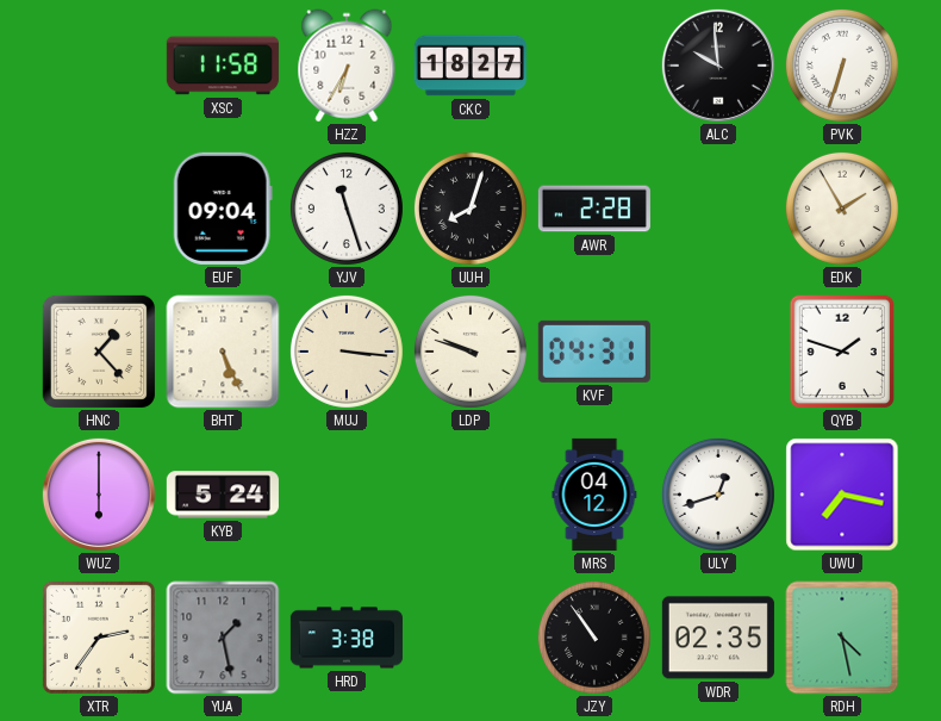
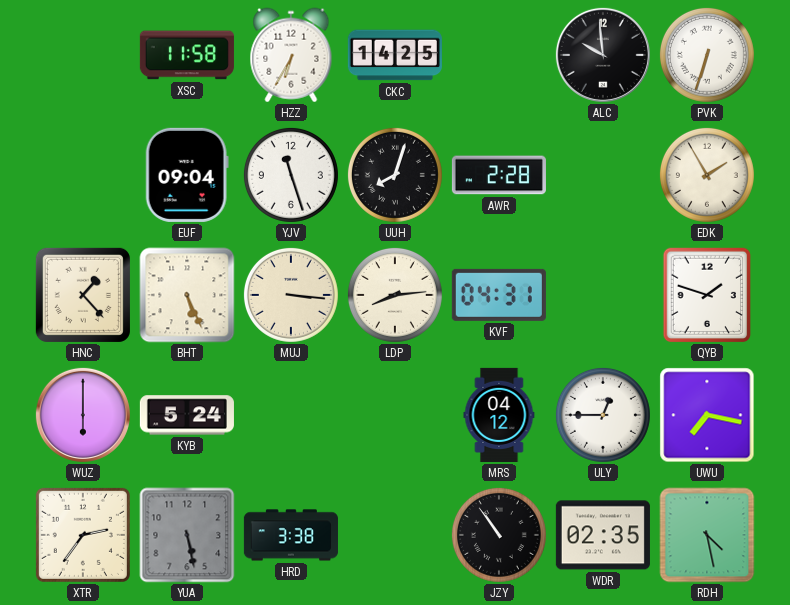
CKC: 18:27 -> 14:25 (395, 55)
LDP: 9:48 -> 8:14 (395, 295)
ULY: 12:42 -> 12:45 (603, 415)
YUA: 1:28 -> 5:28 (187, 535)
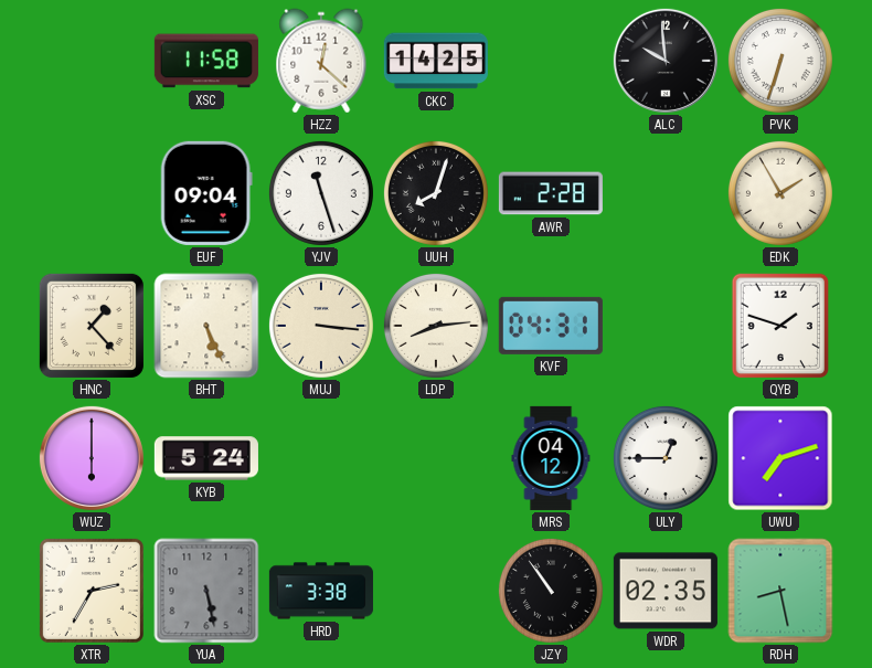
HZZ: 6:35 -> 12:22 (321, 61)
UWU: 7:17 -> 7:12 (780, 458)
XTR: 2:36 -> 2:35 (92, 591)
RDH: 4:28 -> 8:28 (780, 591)
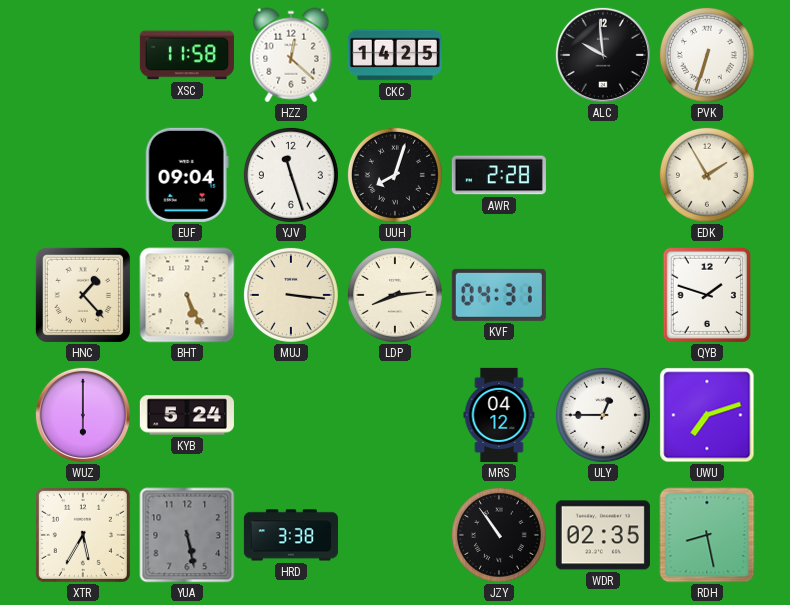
XTR: 2:35 -> 5:35 (83, 535)
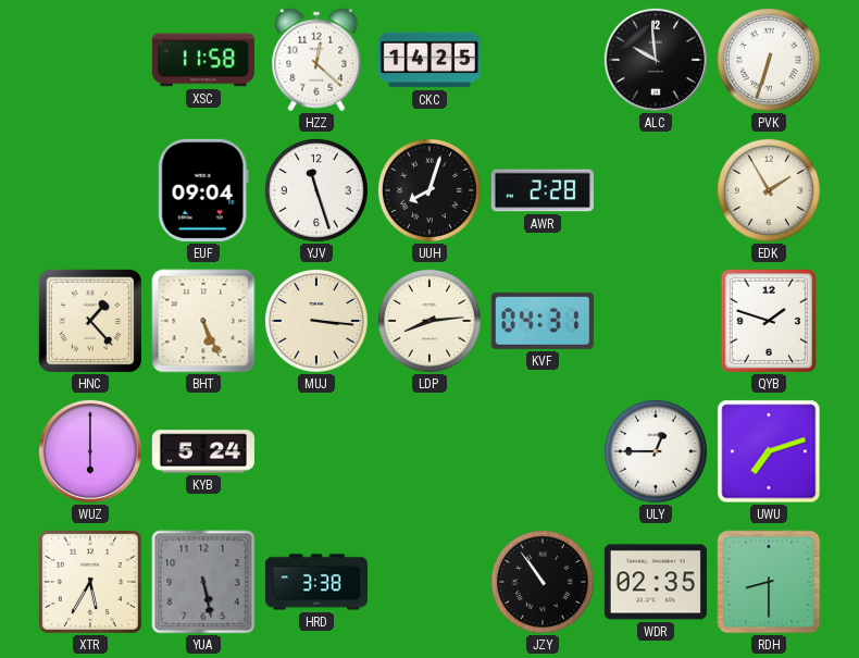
MRS: 04:12 -> none (499, 415)
RDH: 8:28 -> 8:30 (769, 582)
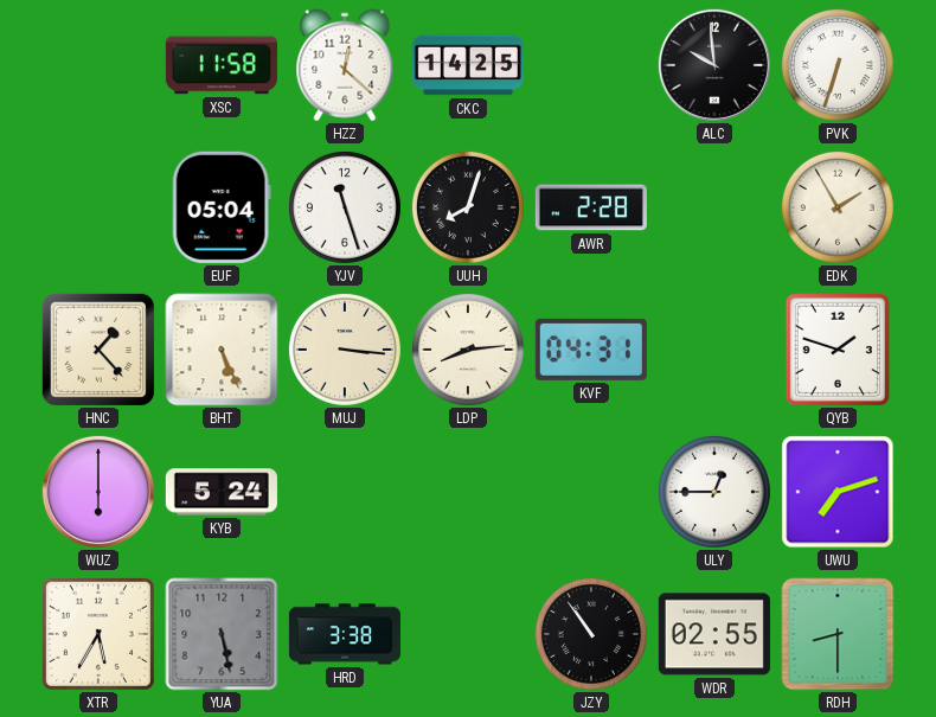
EUF: 09:04 -> 05:04 (222, 207)
WDR: 02:35 -> 02:55 (714, 634)
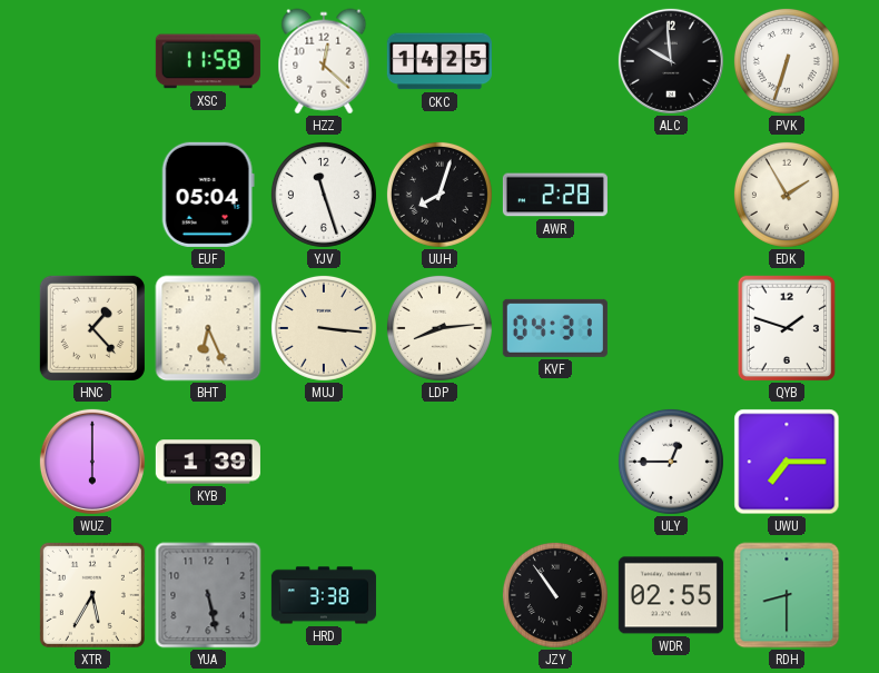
BHT: 5:26 -> 6:26 (208, 328)
KYB: 5:24 -> 1:39 (208, 462)
UWU: 7:12 -> 7:15 (787, 462)
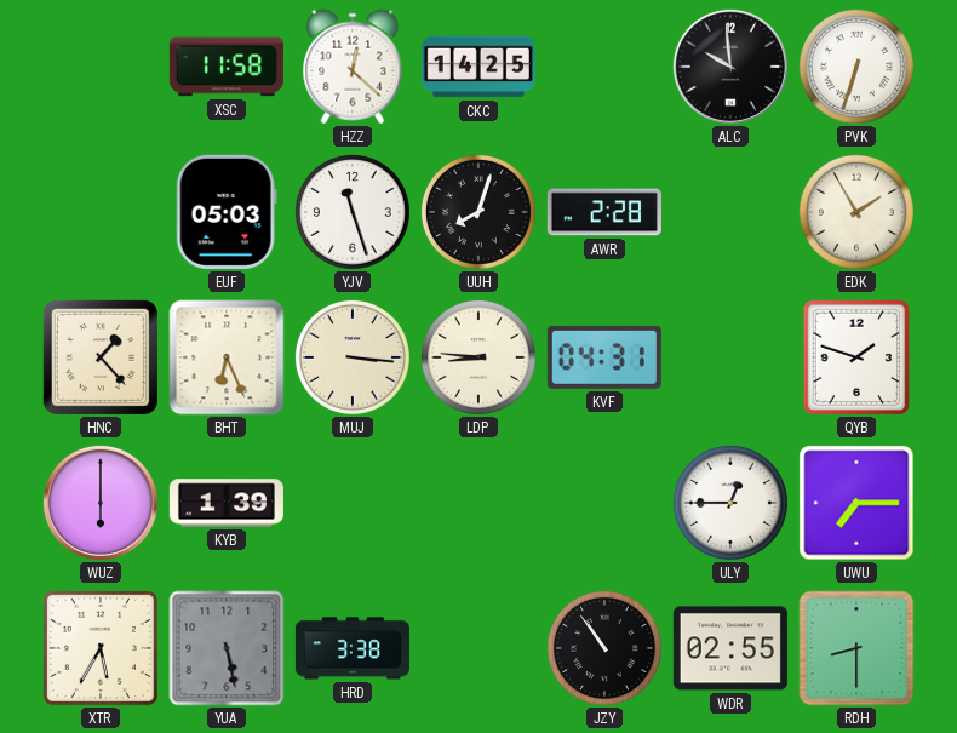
EUF: 05:04 -> 05:03 (227, 212)
LDP: 8:14 -> 8:46 (478, 357)
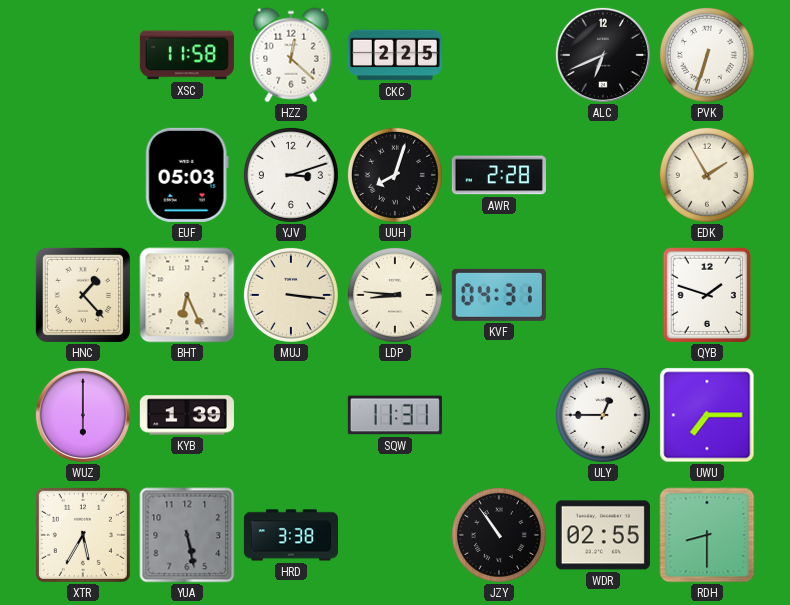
CKC: 14:25 -> 2:25 (395, 55)
ALC: 9:59 -> 6:41 (603, 55)
YJV: 11:27 -> 3:12 (291, 175)
SQW: none -> 11:31 (395, 415)
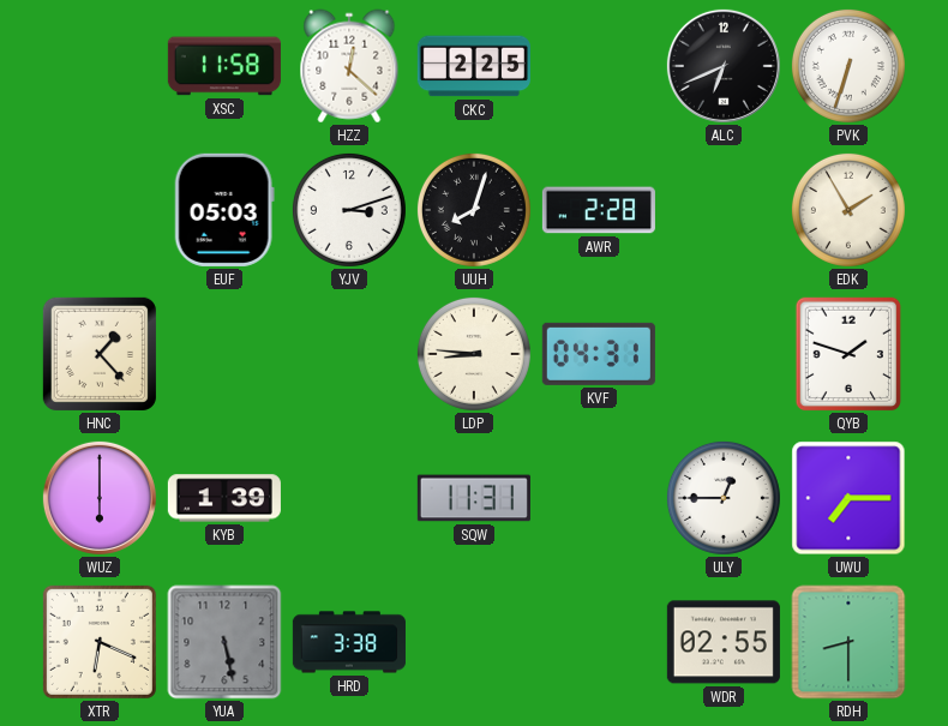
BHT: 6:26 -> none (187, 295)
MUJ: 3:16 -> none (291, 295)
XTR: 5:35 -> 6:19 (100, 642)
JZY: 10:54 -> none (499, 535)
